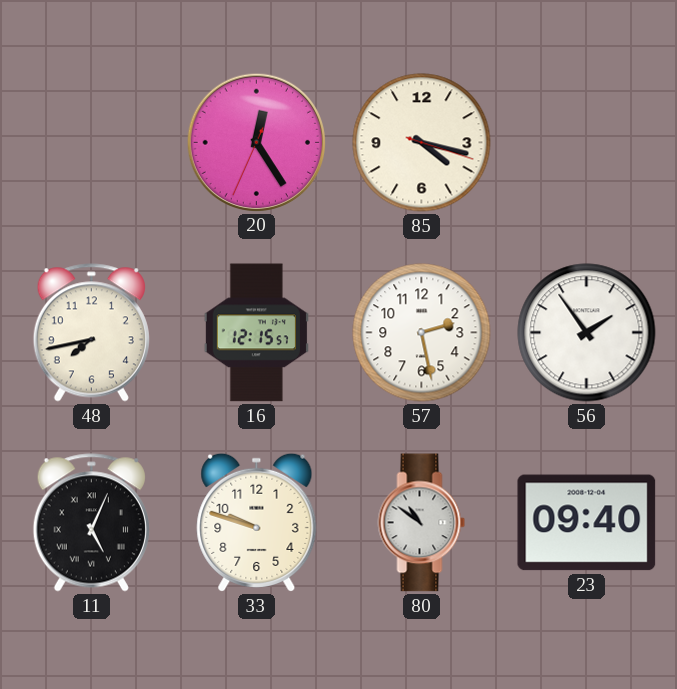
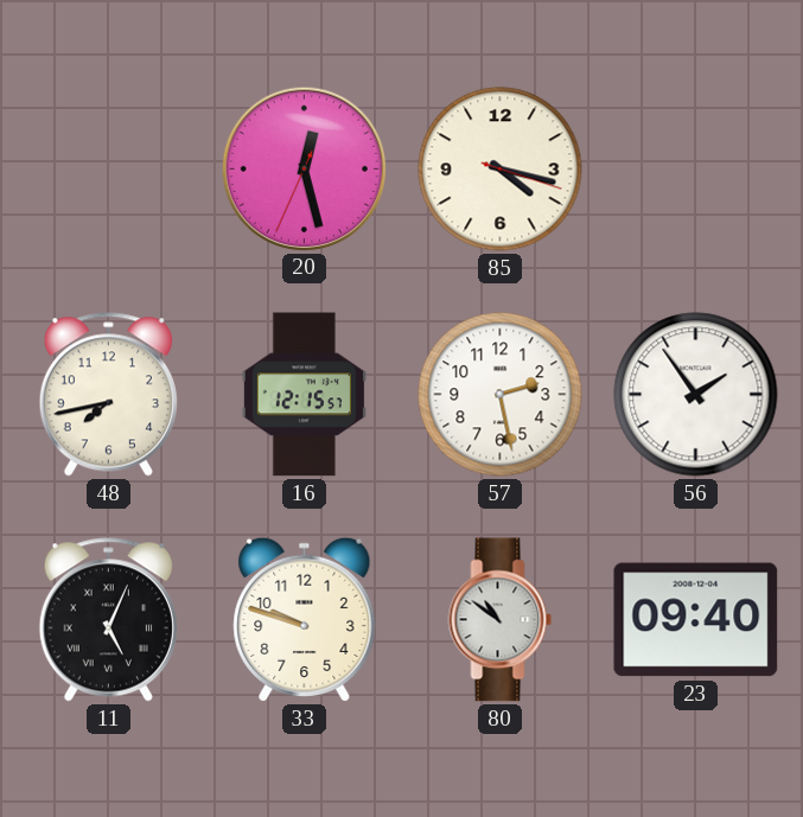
20: 12:24 -> 12:27 (304, 168)
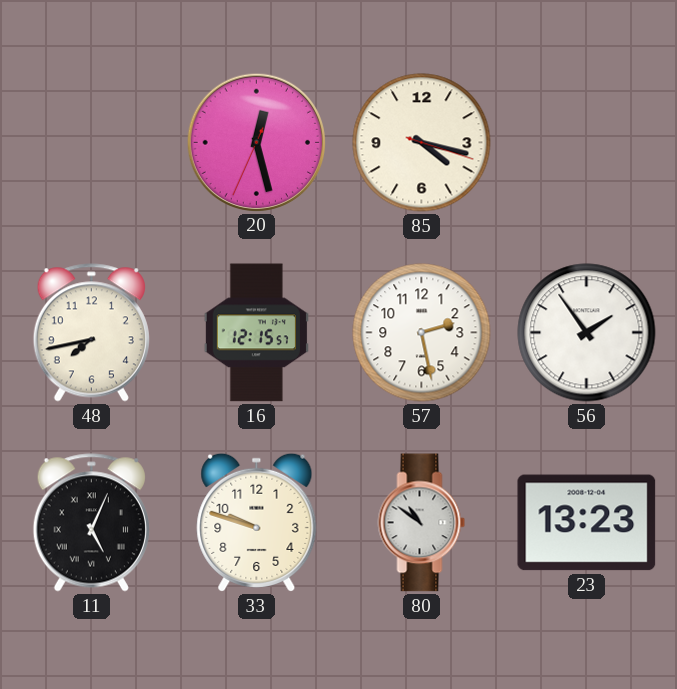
23: 09:40 -> 13:23 (587, 523)
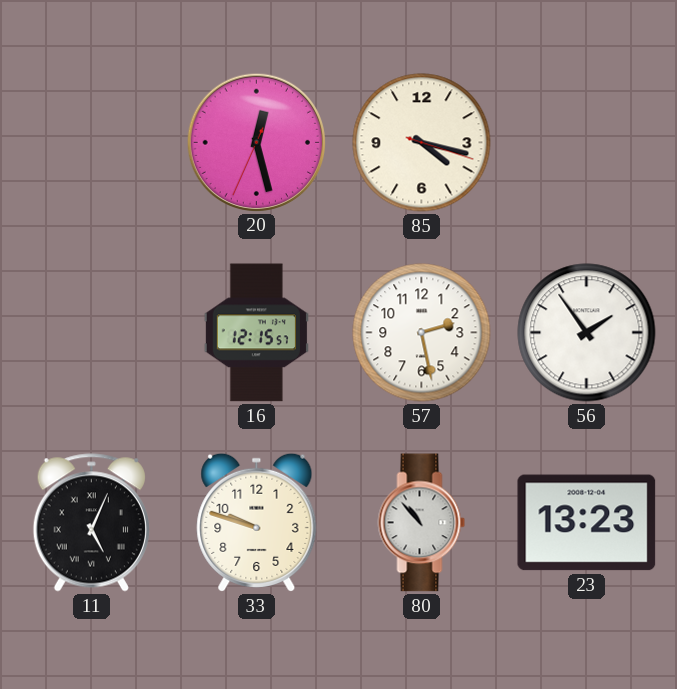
48: 7:43 -> none (91, 333)
80: 10:51 -> 10:53 (422, 523)
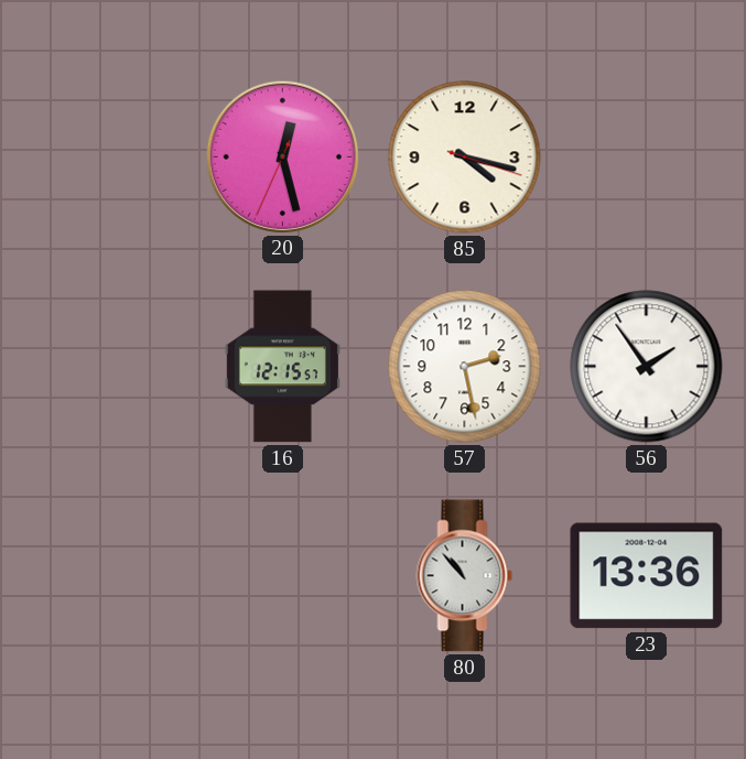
11: 5:04 -> none (91, 523)
33: 9:48 -> none (257, 522)
23: 13:23 -> 13:36 (647, 576)
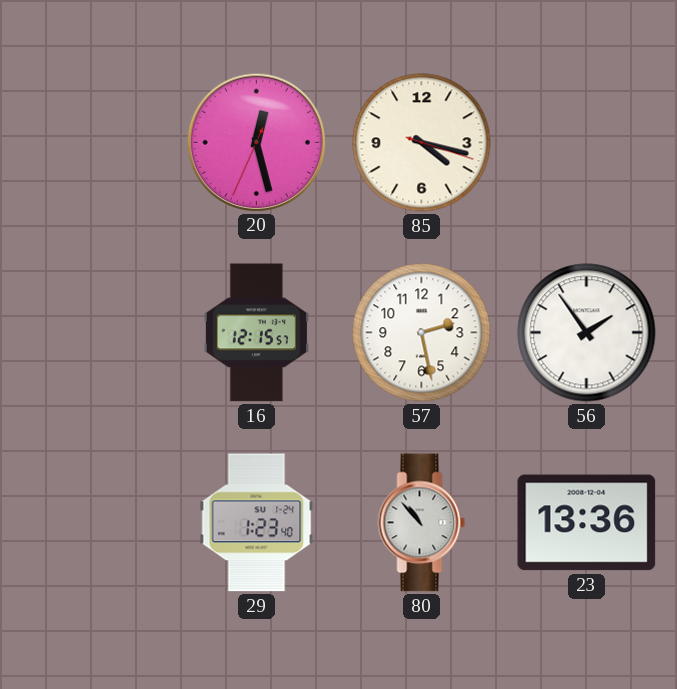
29: none -> 1:23 (257, 523)
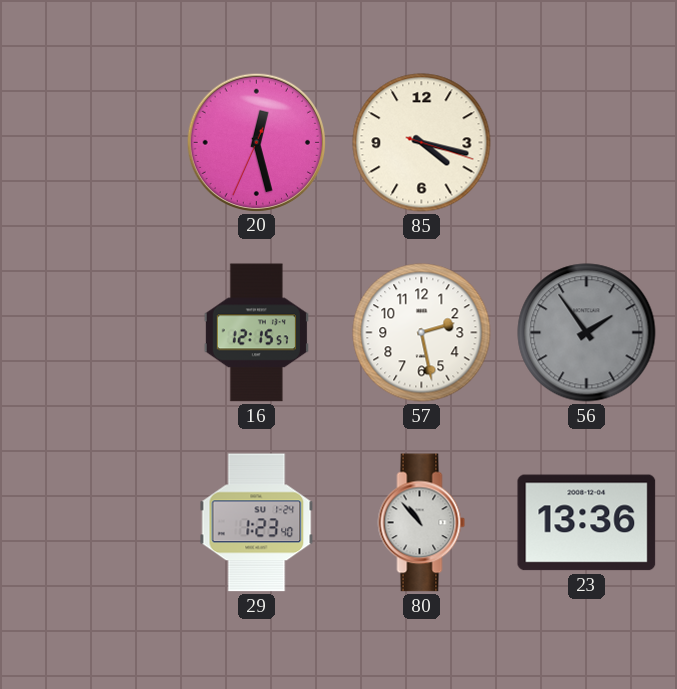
56 dial: white -> grey (587, 333)
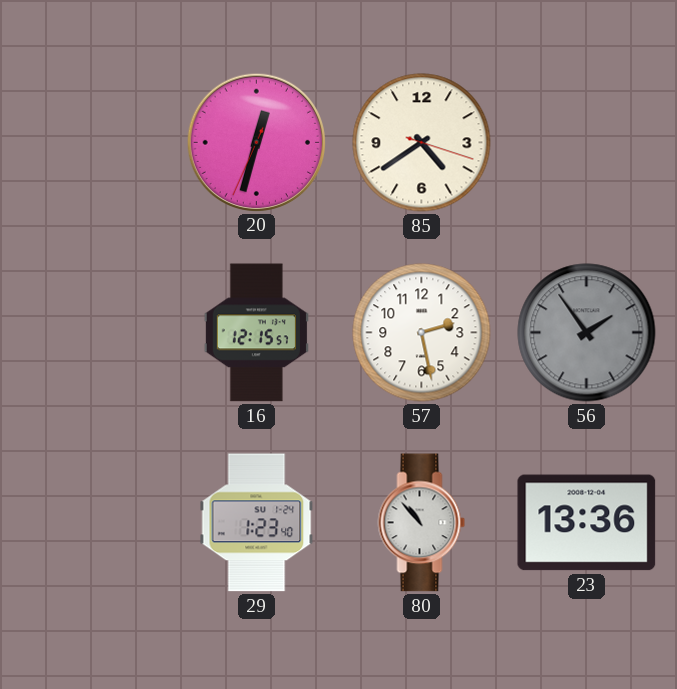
20: 12:27 -> 12:32 (256, 142)
85: 4:17 -> 4:39 (422, 143)
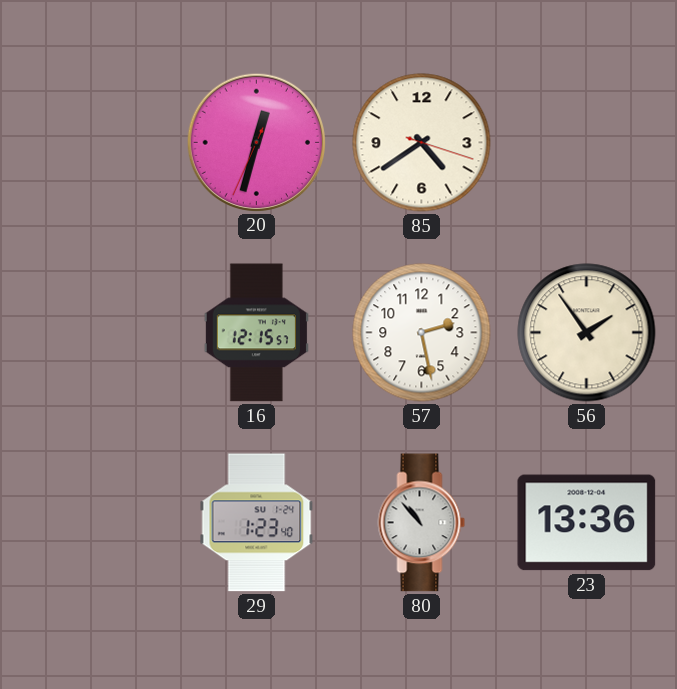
56 dial: grey -> cream (587, 333)
